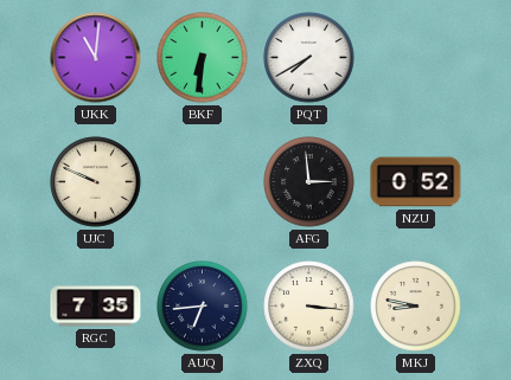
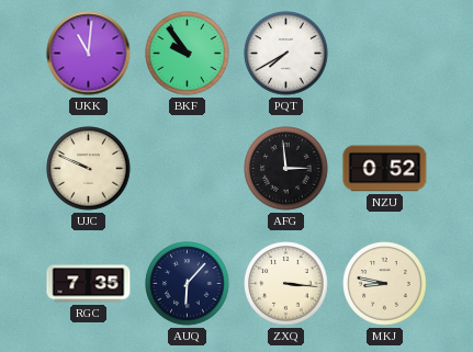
BKF: 6:31 -> 9:54 (188, 54)
AUQ: 6:44 -> 6:07 (188, 284)
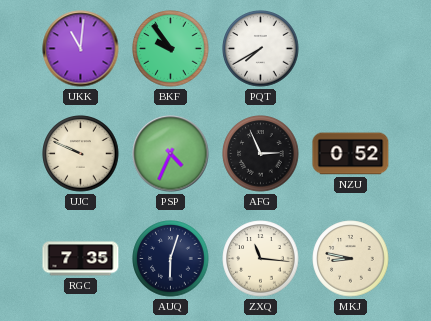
PSP: none -> 4:34 (171, 154)
AFG: 2:59 -> 2:56 (261, 154)
AUQ: 6:07 -> 6:03 (171, 259)
ZXQ: 3:16 -> 11:16 (261, 259)
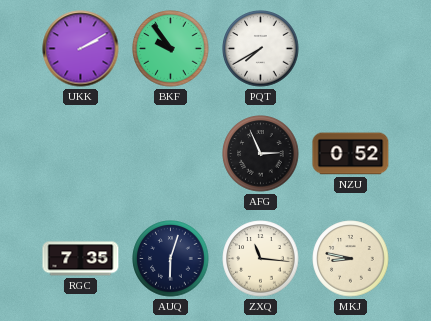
UKK: 11:01 -> 2:10 (81, 49)
UJC: 9:49 -> none (81, 154)
PSP: 4:34 -> none (171, 154)
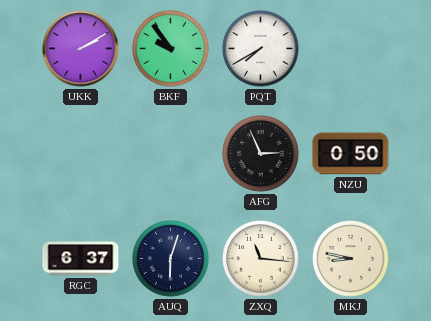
NZU: 0:52 -> 0:50 (351, 154)
RGC: 7:35 -> 6:37 (81, 259)
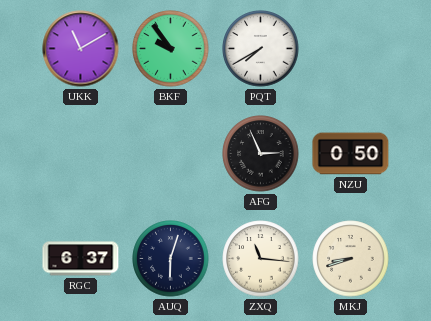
UKK: 2:10 -> 11:10 (81, 49)
MKJ: 8:47 -> 8:42 (351, 259)
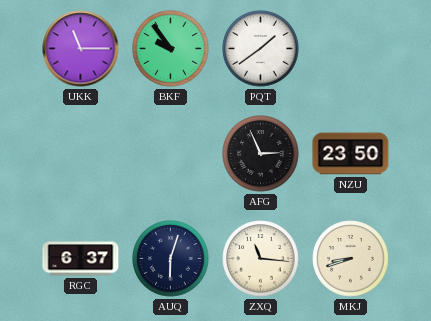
UKK: 11:10 -> 11:15 (81, 49)
PQT: 7:40 -> 1:39 (261, 49)
NZU: 0:50 -> 23:50 (351, 154)
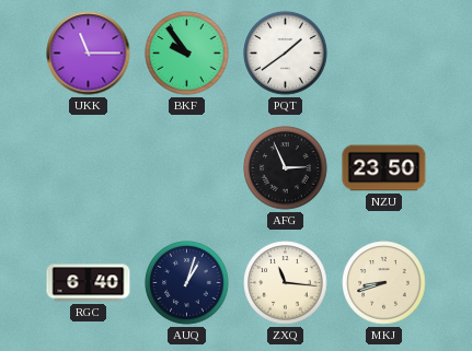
RGC: 6:37 -> 6:40 (89, 283)
AUQ: 6:03 -> 1:03 (187, 283)
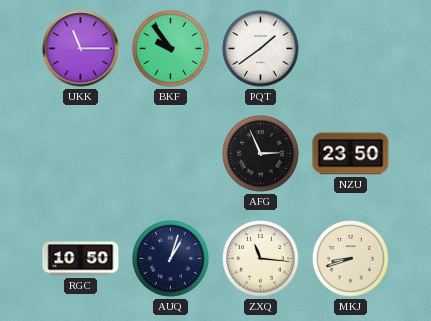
RGC: 6:40 -> 10:50 (81, 259)
